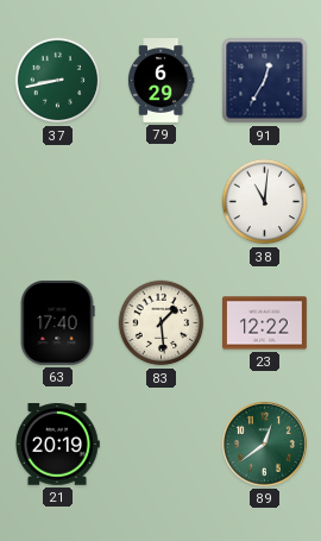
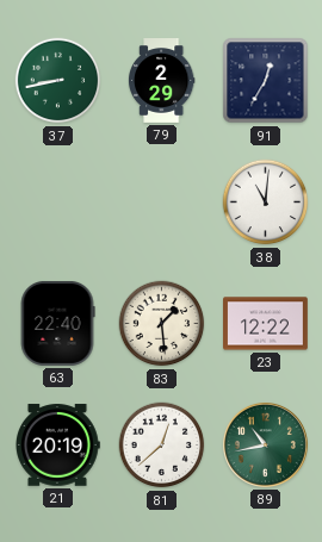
79: 6:29 -> 2:29 (161, 81)
63: 17:40 -> 22:40 (57, 323)
81: none -> 12:38 (162, 446)
89: 12:39 -> 10:43 (265, 444)
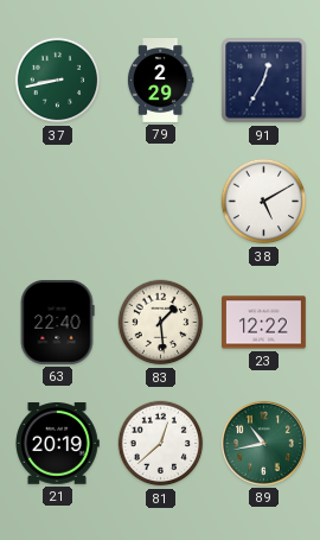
38: 11:01 -> 5:10 (264, 202)
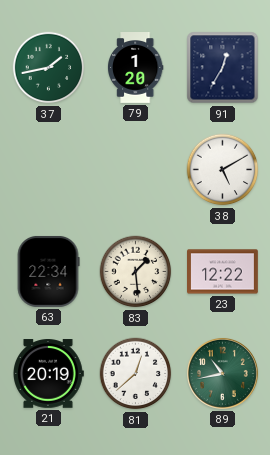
37: 8:43 -> 1:43 (49, 68)
79: 2:29 -> 1:20 (135, 68)
63: 22:40 -> 22:34 (48, 271)
